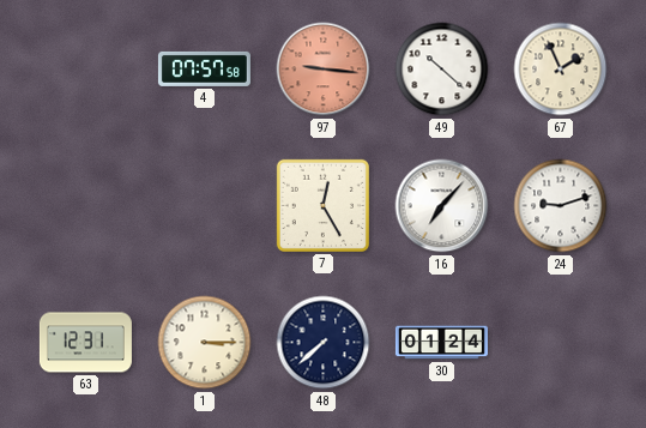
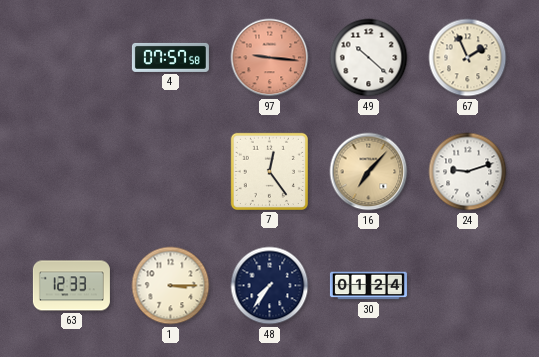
7: 12:25 -> 12:24 (269, 171)
16 dial: white -> champagne (369, 172)
63: 12:31 -> 12:33 (71, 286)
48: 7:38 -> 7:36 (270, 286)
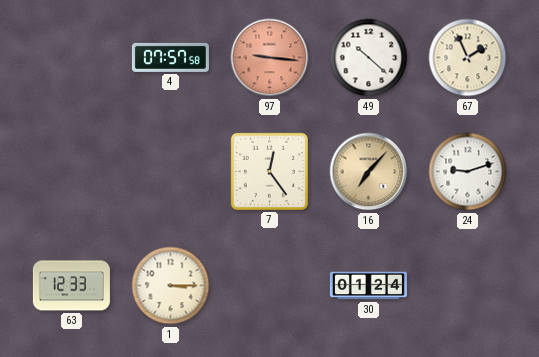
48: 7:36 -> none (270, 286)
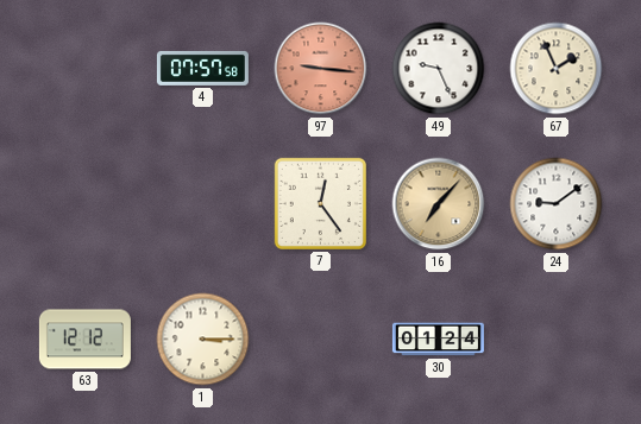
49: 10:22 -> 9:26 (439, 69)
24: 9:12 -> 9:09 (557, 204)
63: 12:33 -> 12:12 (84, 340)
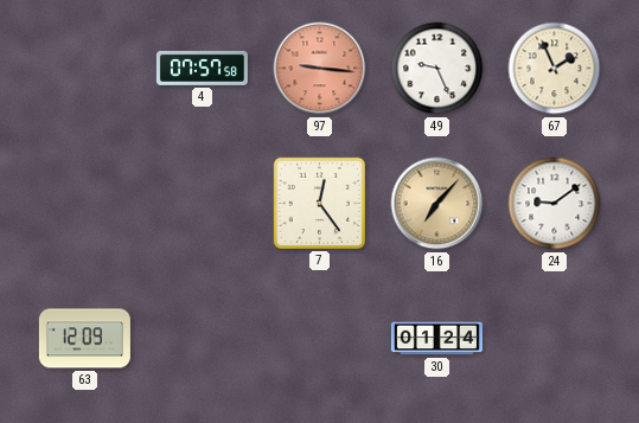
63: 12:12 -> 12:09 (84, 339)
1: 3:15 -> none (203, 340)
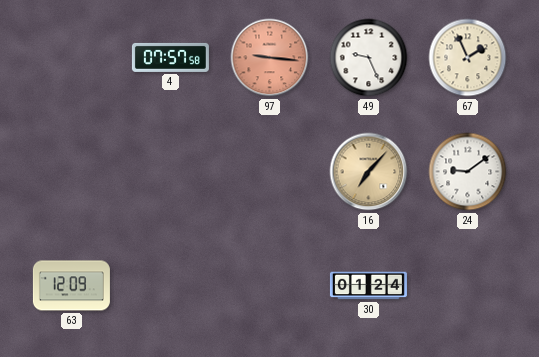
7: 12:24 -> none (319, 203)
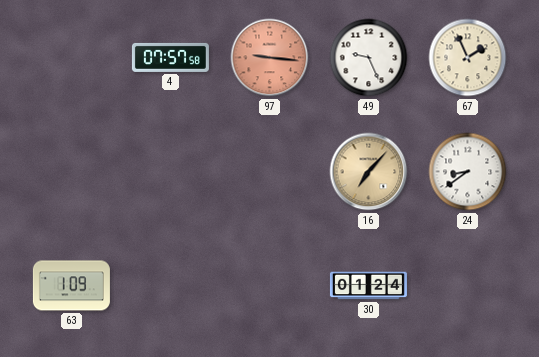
24: 9:09 -> 8:39 (468, 172)
63: 12:09 -> 1:09 (71, 286)
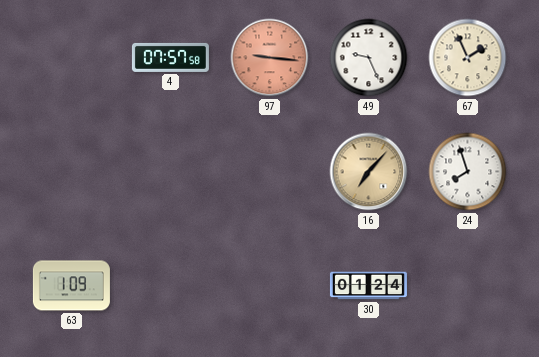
24: 8:39 -> 7:57 (468, 172)
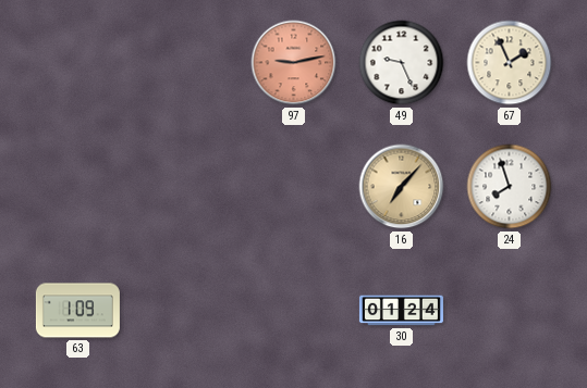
4: 07:57 -> none (170, 57)
97: 9:16 -> 9:13 (294, 63)
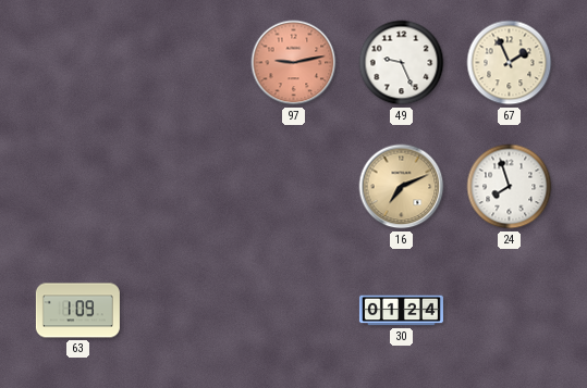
16: 7:07 -> 7:11 (402, 187)
